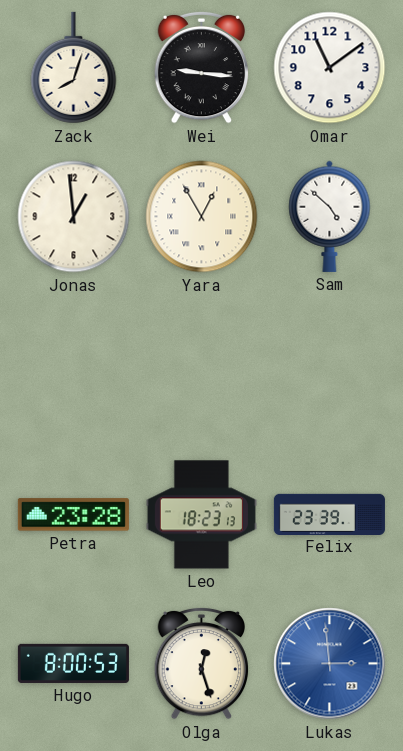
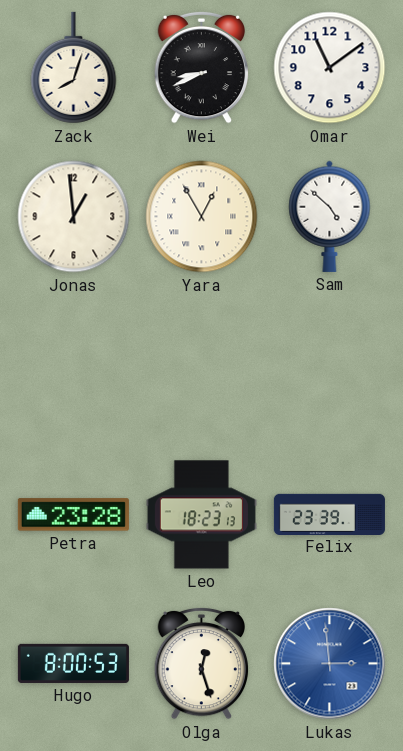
Wei: 9:16 -> 8:41 (202, 67)
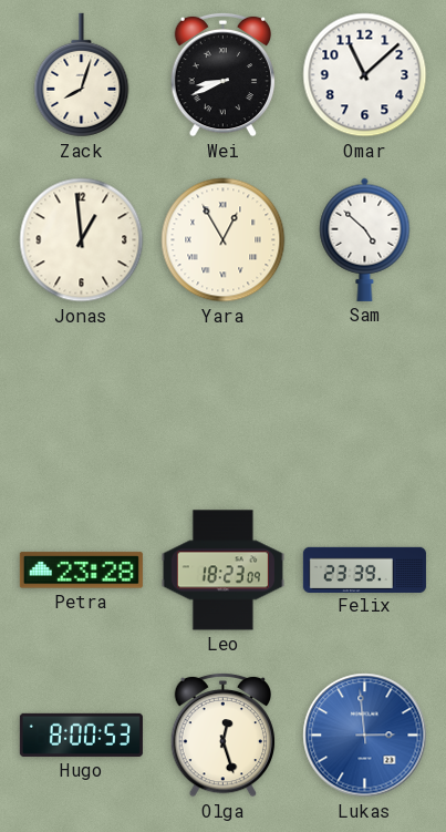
Omar: 11:09 -> 11:08 (365, 75)
Leo: 18:23:13 -> 18:23:09 (222, 571)
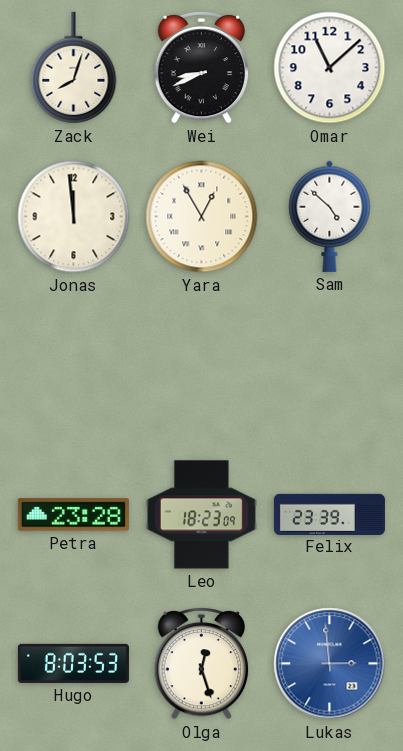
Jonas: 12:59 -> 11:59 (74, 217)
Hugo: 8:00 -> 8:03 (73, 663)
